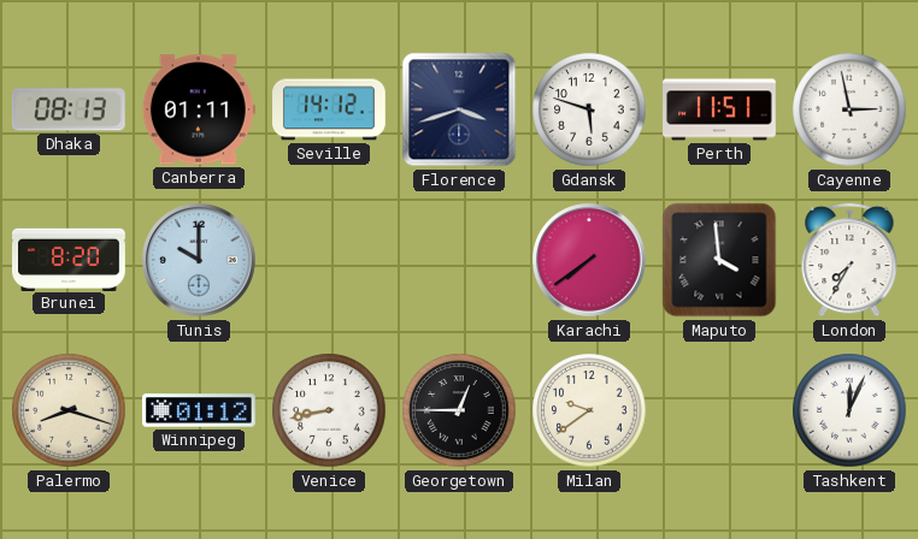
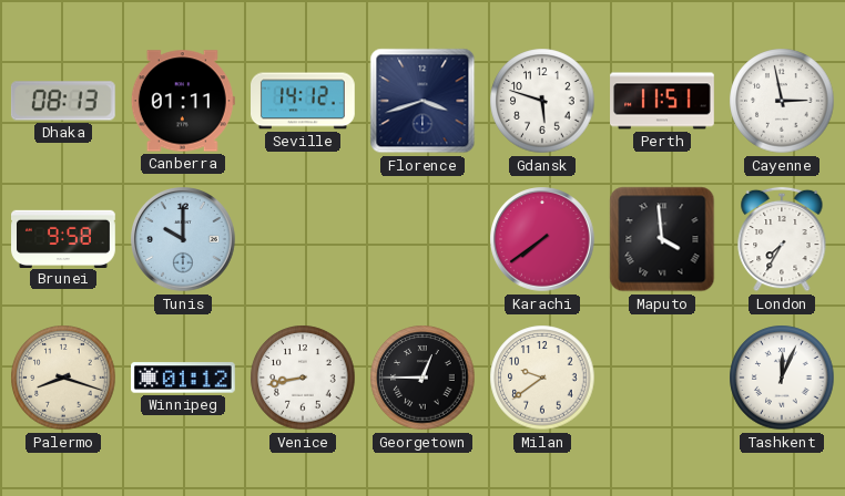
Brunei: 8:20 -> 9:58 (64, 238)
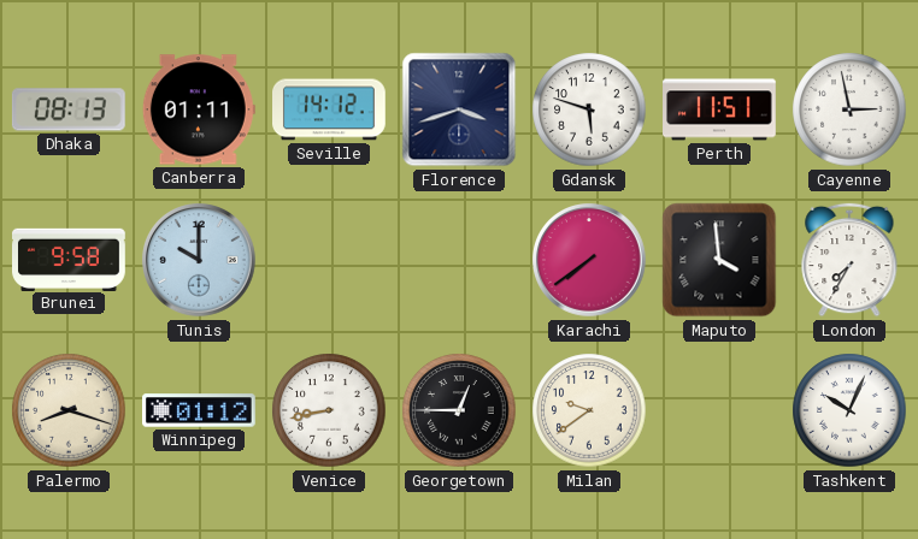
Tashkent: 12:04 -> 10:04 (849, 410)
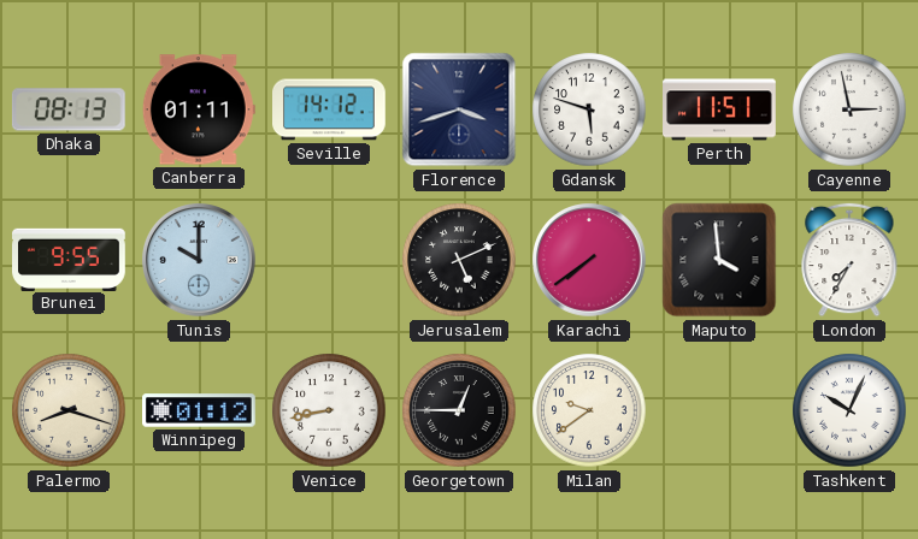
Brunei: 9:58 -> 9:55 (70, 259)
Jerusalem: none -> 5:11 (459, 260)
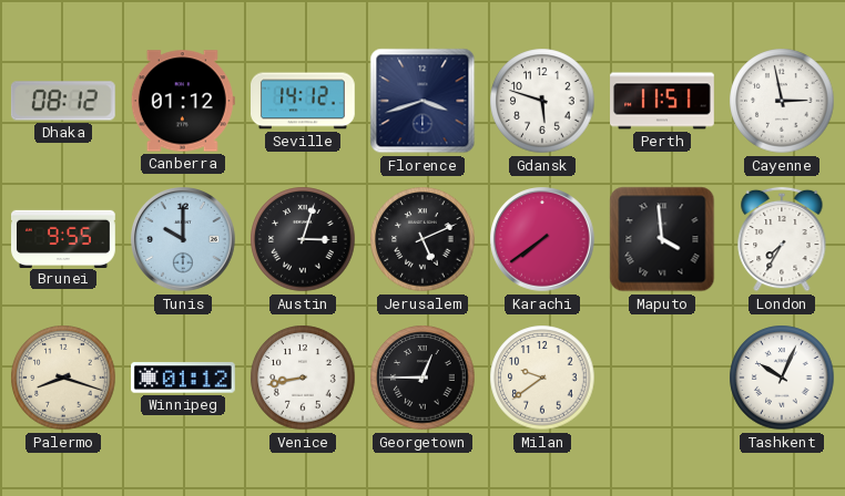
Dhaka: 08:13 -> 08:12 (63, 101)
Canberra: 01:11 -> 01:12 (183, 101)
Austin: none -> 3:03 (303, 239)
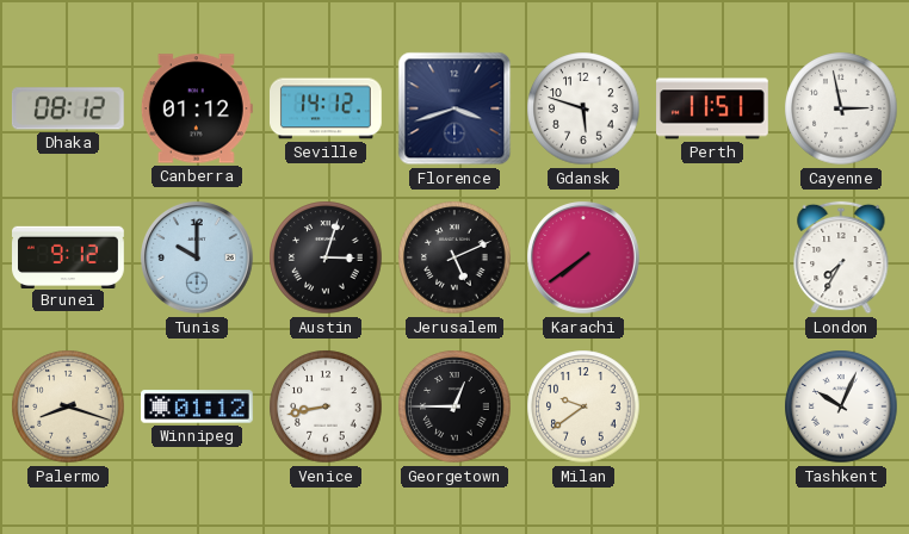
Brunei: 9:55 -> 9:12 (69, 256)
Maputo: 3:59 -> none (662, 239)
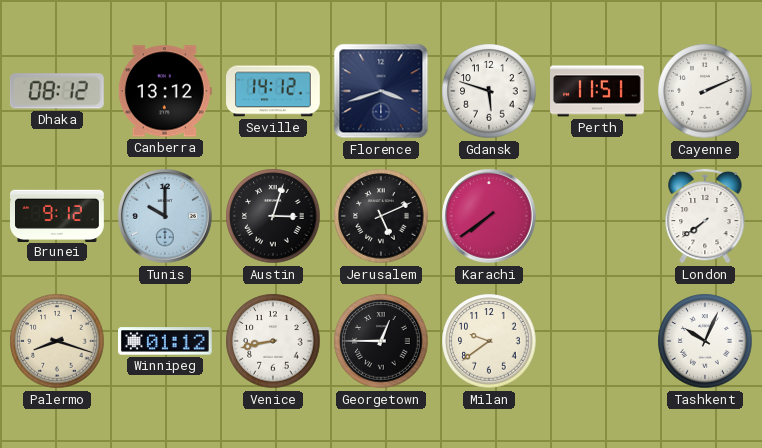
Canberra: 01:12 -> 13:12 (165, 91)
Cayenne: 2:58 -> 2:11 (705, 91)
London: 7:35 -> 7:39 (705, 216)
